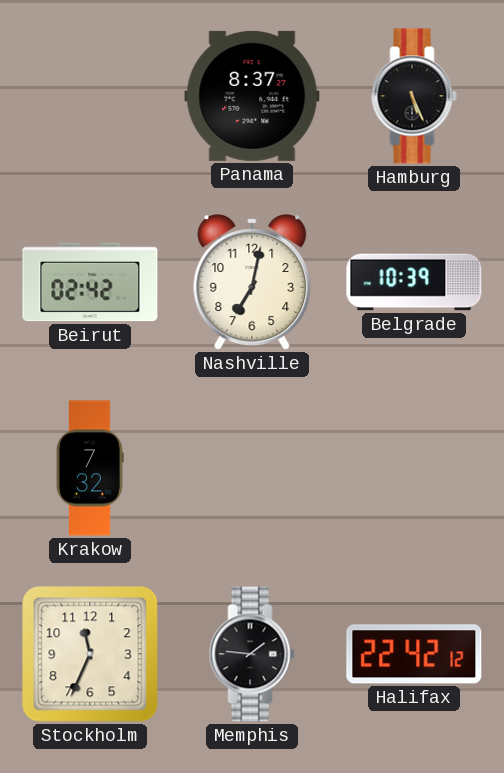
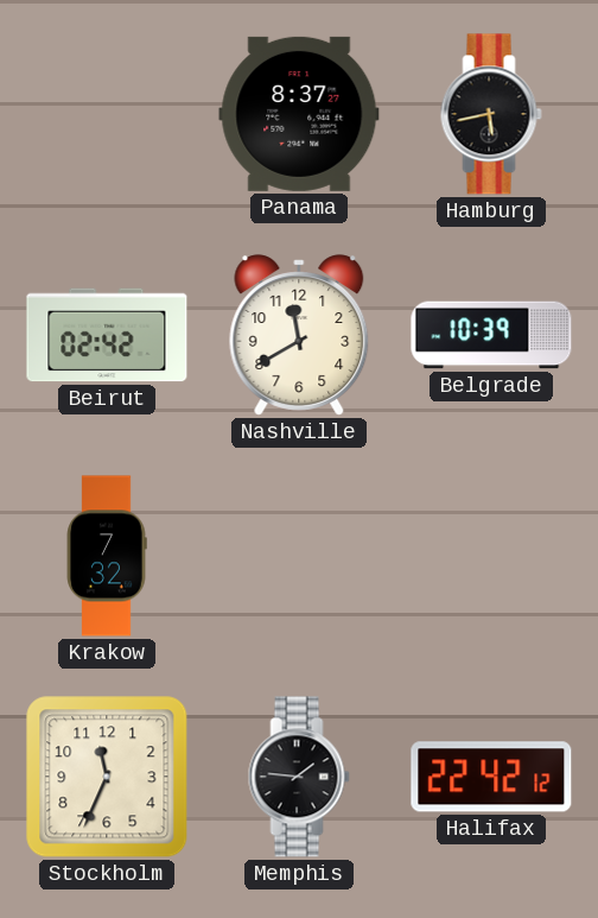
Hamburg: 5:26 -> 5:43 (491, 114)
Nashville: 7:02 -> 11:40 (299, 335)
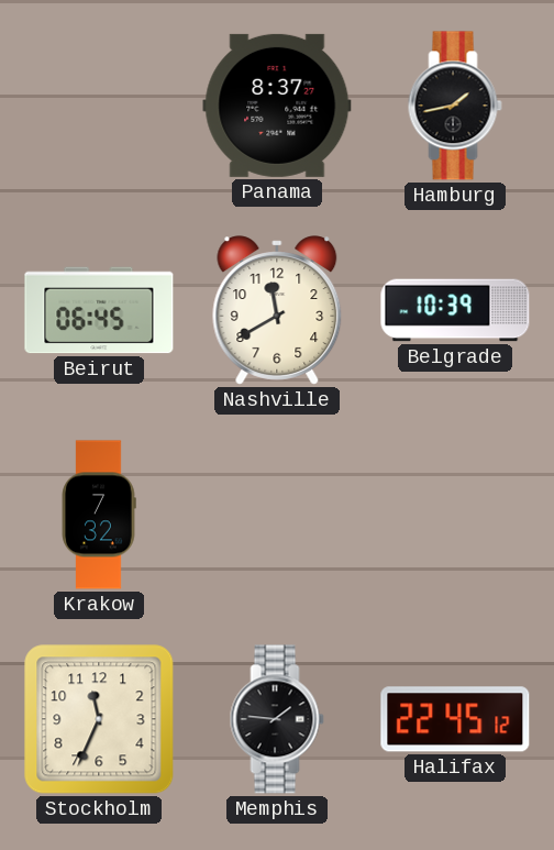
Hamburg: 5:43 -> 1:43 (455, 106)
Beirut: 02:42 -> 06:45 (99, 310)
Halifax: 22:42 -> 22:45 (455, 719)
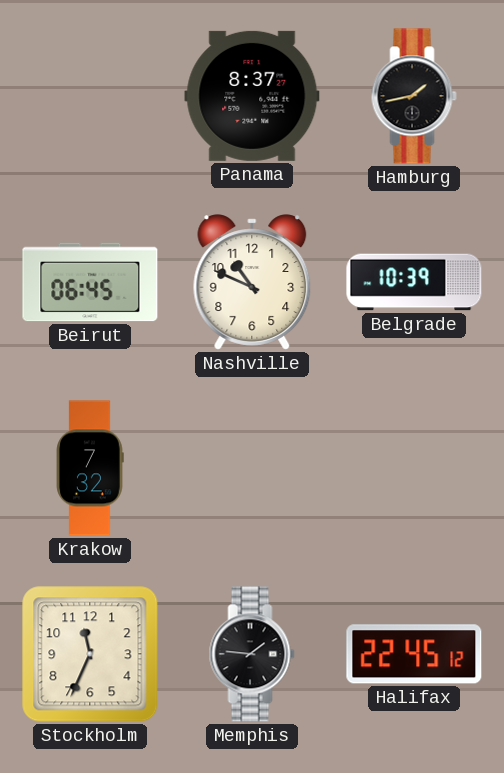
Nashville: 11:40 -> 10:49 (252, 282)
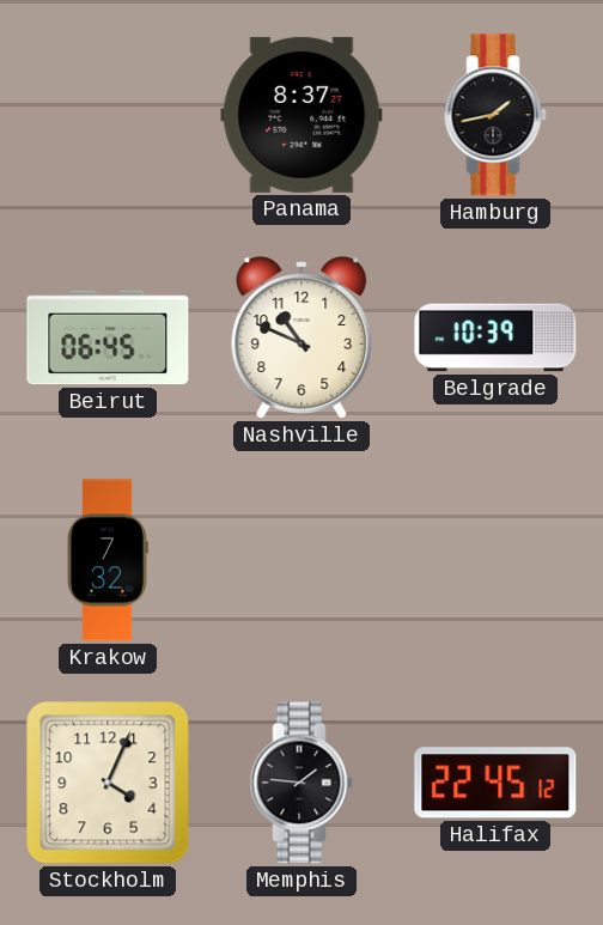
Stockholm: 11:34 -> 4:04 (108, 783)
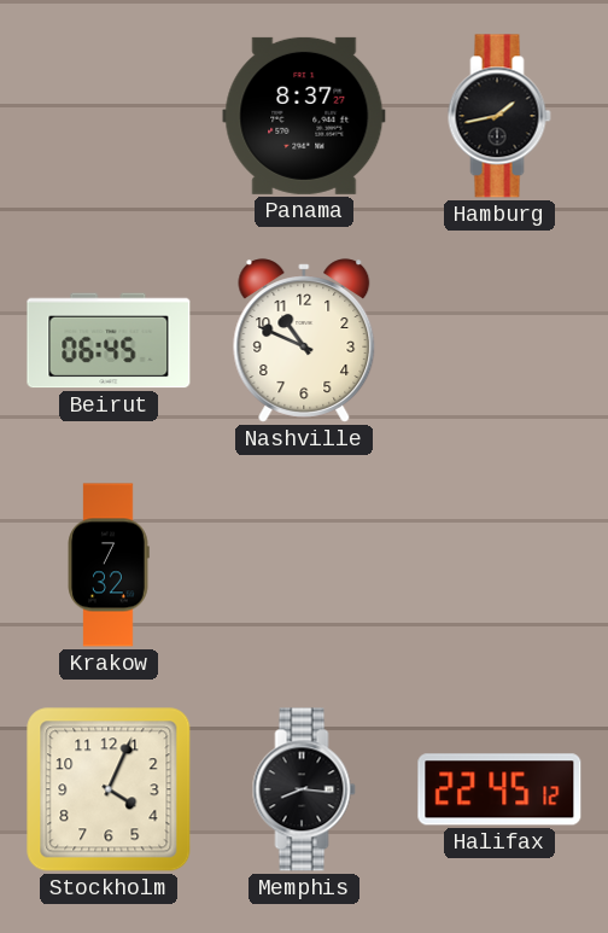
Belgrade: 10:39 -> none (495, 337)
Memphis: 1:46 -> 8:16 (304, 789)
